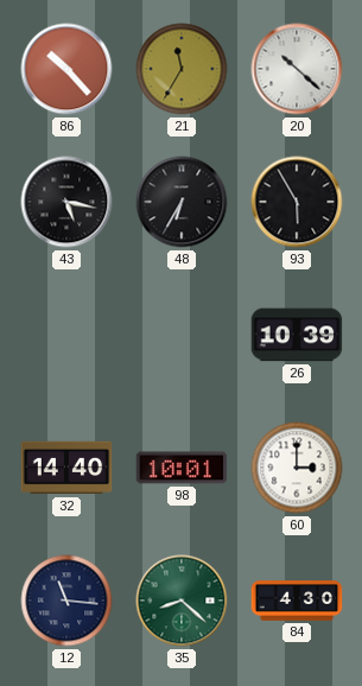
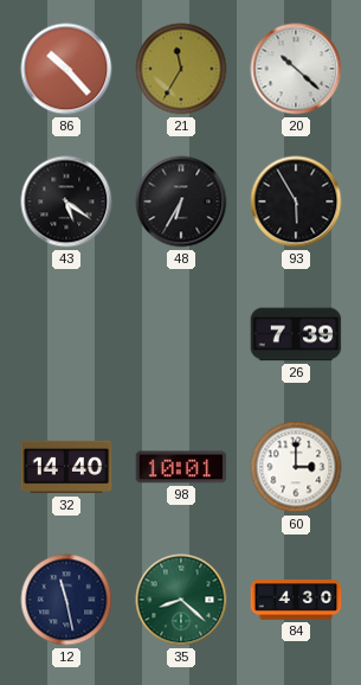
43: 5:17 -> 5:21 (66, 201)
26: 10:39 -> 7:39 (296, 334)
12: 11:16 -> 11:28 (66, 600)
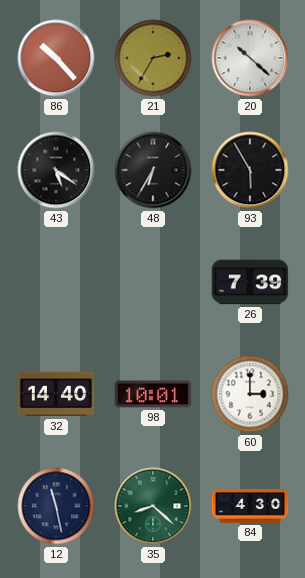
21: 11:35 -> 2:35 (153, 58)
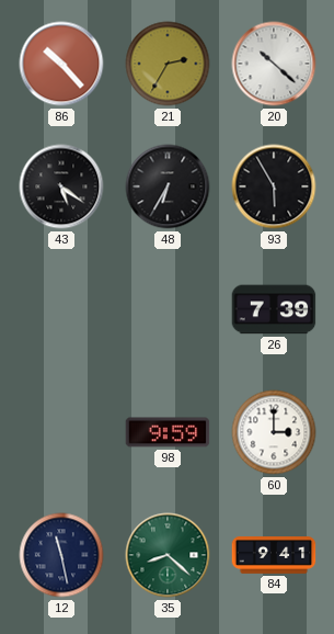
32: 14:40 -> none (56, 394)
98: 10:01 -> 9:59 (168, 432)
84: 4:30 -> 9:41 (274, 555)
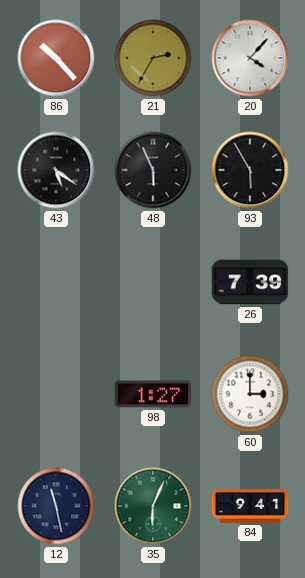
20: 10:22 -> 4:07 (250, 58)
48: 6:35 -> 5:56 (153, 170)
98: 9:59 -> 1:27 (153, 394)
35: 8:22 -> 6:04 (153, 506)
